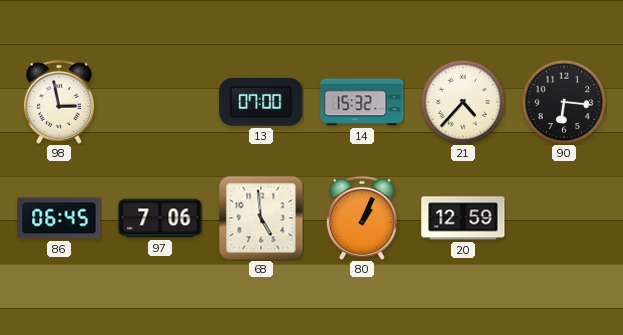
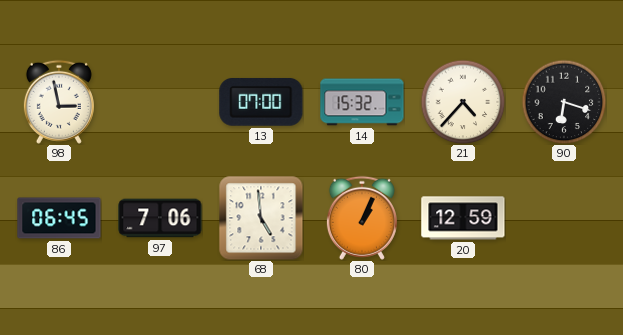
90: 6:16 -> 6:18 (564, 102)
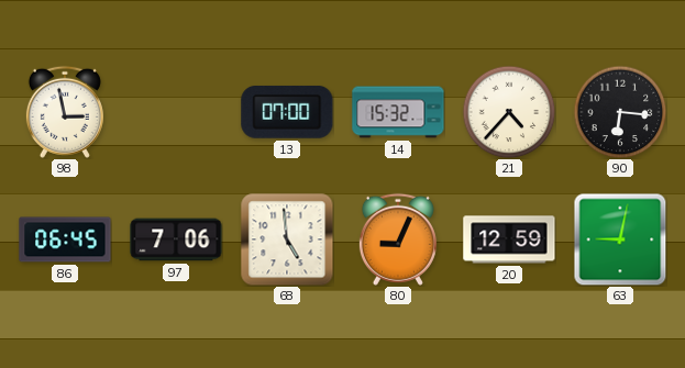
90: 6:18 -> 6:16 (620, 112)
80: 1:04 -> 9:04 (398, 239)
63: none -> 9:02 (620, 239)
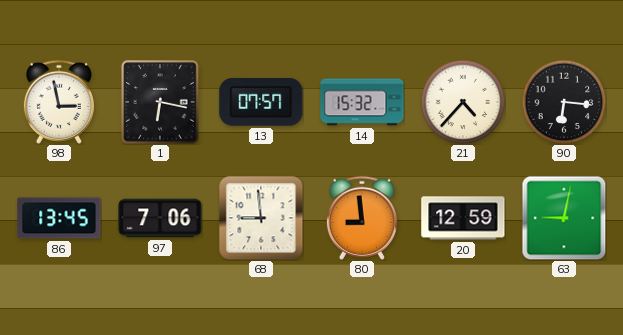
1: none -> 6:17 (160, 102)
13: 07:00 -> 07:57 (261, 102)
86: 06:45 -> 13:45 (59, 218)
68: 4:59 -> 8:59 (261, 218)
80: 9:04 -> 8:59 (362, 218)
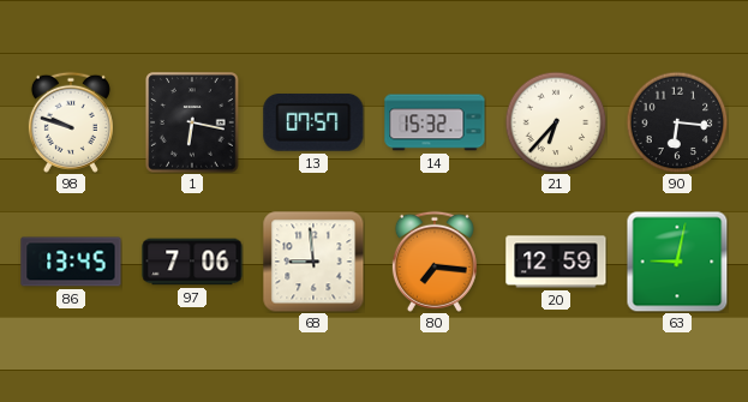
98: 2:58 -> 9:48 (71, 122)
21: 4:37 -> 6:37 (556, 122)
80: 8:59 -> 7:16 (435, 262)
